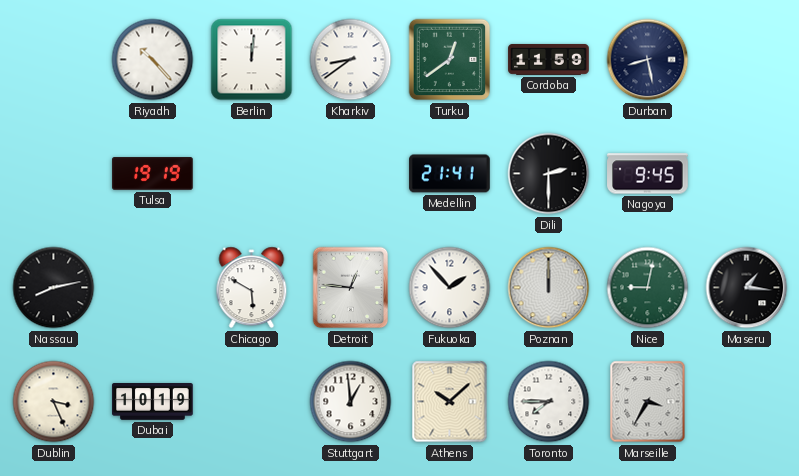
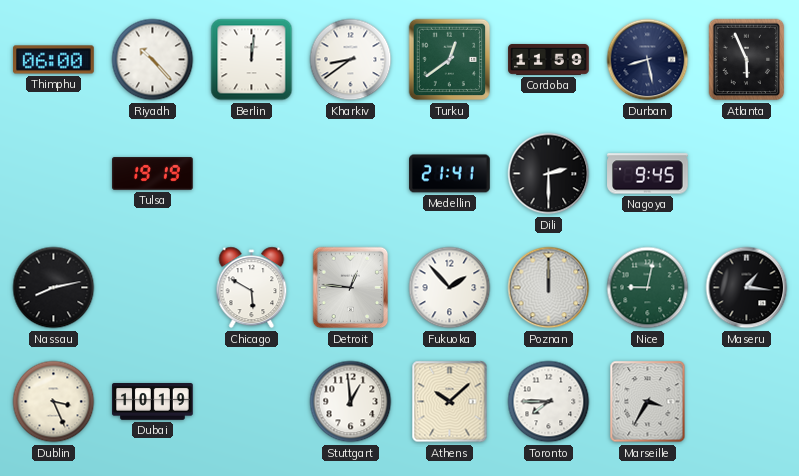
Thimphu: none -> 06:00 (54, 60)
Atlanta: none -> 5:56 (747, 60)
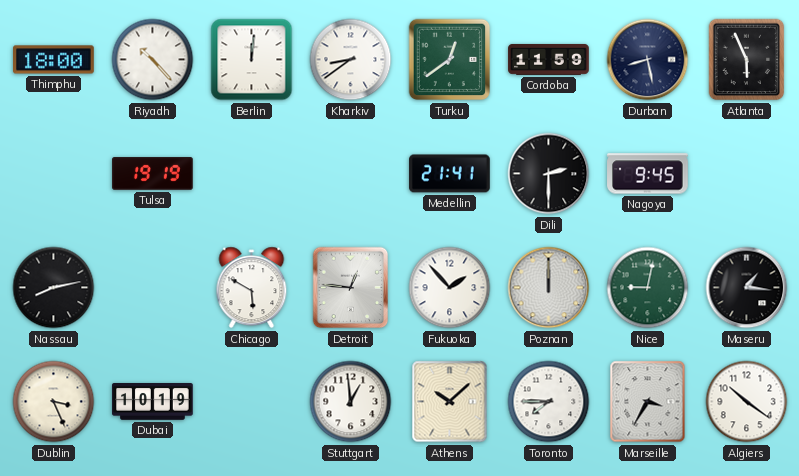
Thimphu: 06:00 -> 18:00 (54, 60)
Algiers: none -> 10:21 (747, 402)
